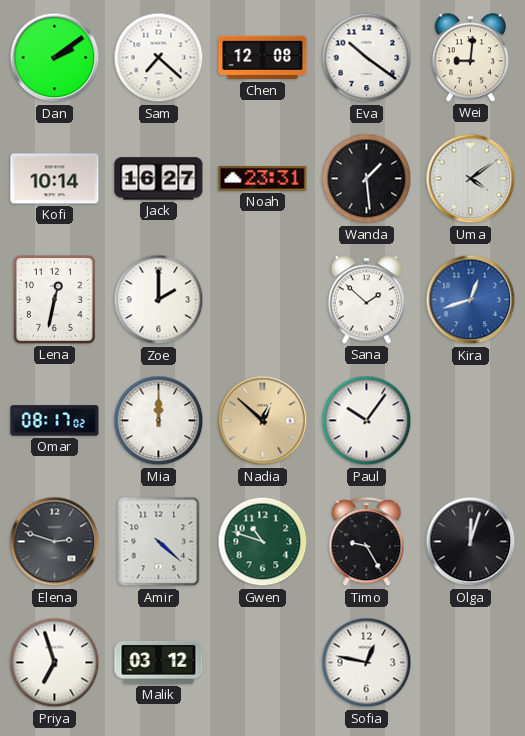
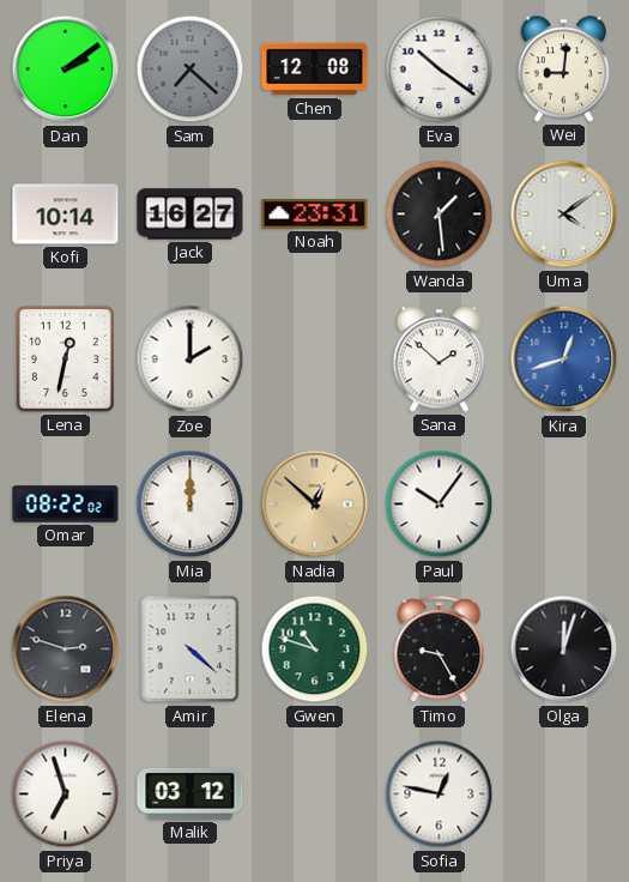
Sam dial: white -> grey (190, 70)
Omar: 08:17 -> 08:22 (66, 505)
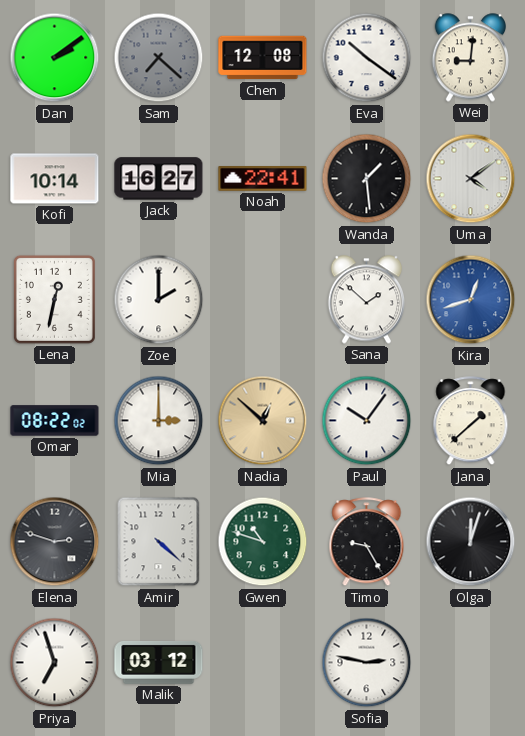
Noah: 23:31 -> 22:41 (263, 179)
Mia: 12:00 -> 3:00 (159, 421)
Jana: none -> 1:38 (471, 421)
Sofia: 12:47 -> 2:47 (367, 663)
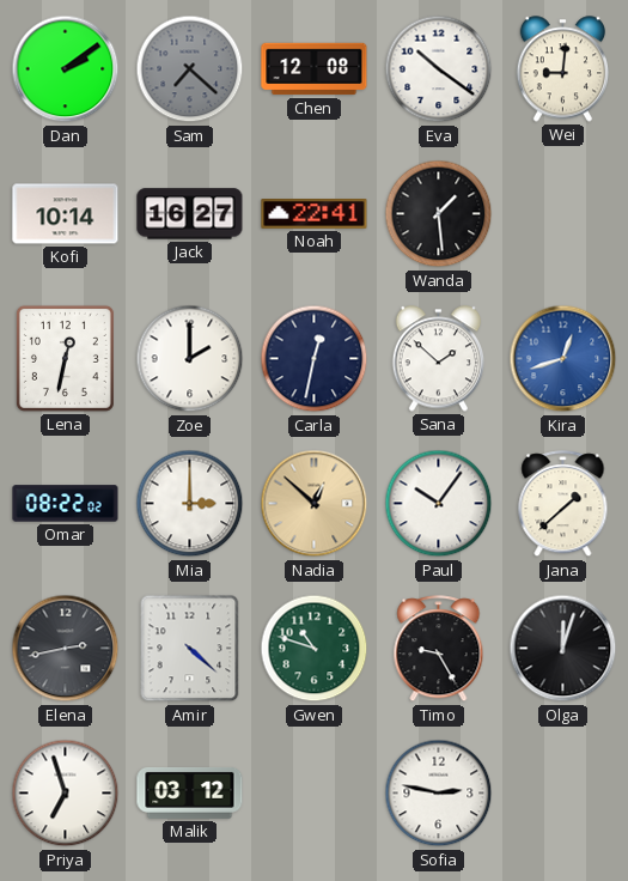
Uma: 4:09 -> none (471, 179)
Carla: none -> 12:32 (315, 359)
Elena: 2:48 -> 2:43 (66, 649)
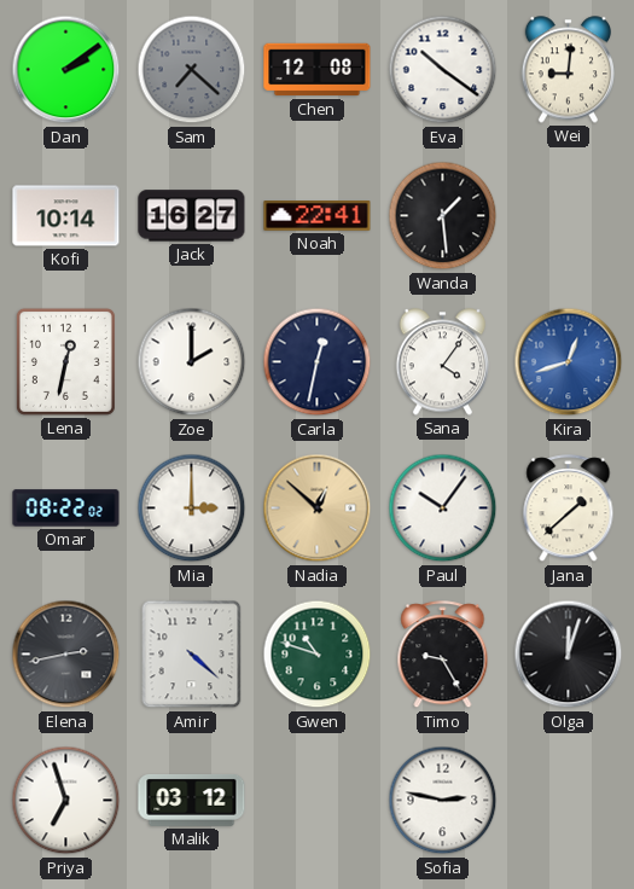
Sana: 1:52 -> 4:06 (442, 362)
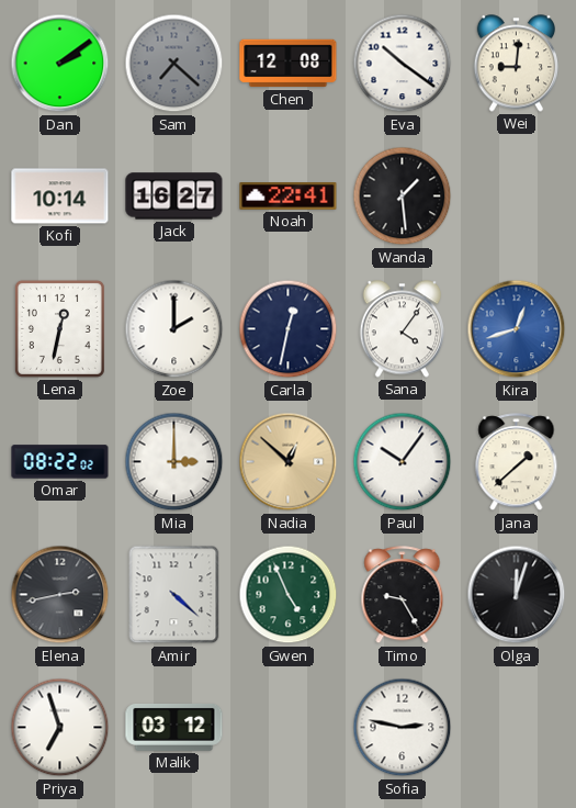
Gwen: 10:48 -> 4:56 (289, 595)
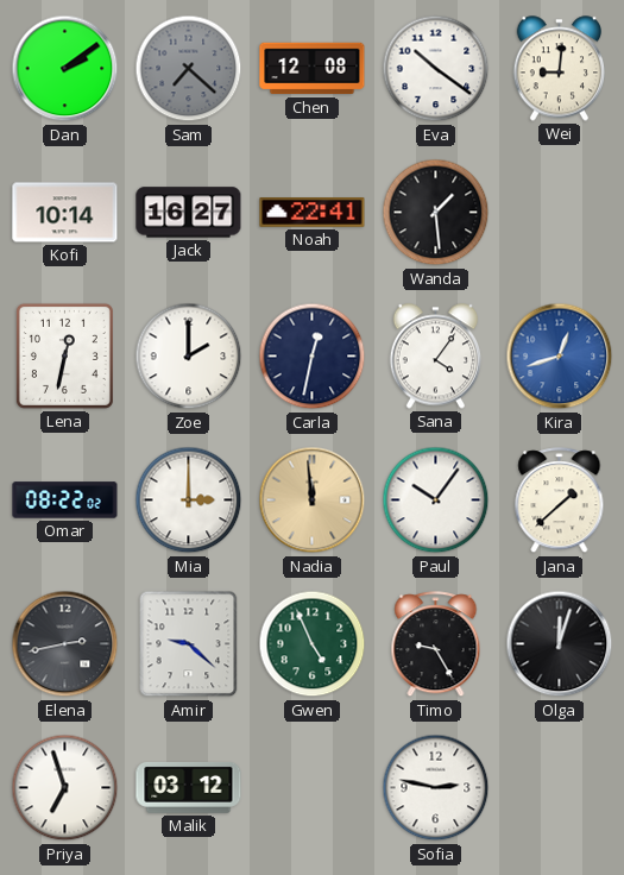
Nadia: 12:52 -> 11:59 (313, 501)
Amir: 4:22 -> 9:22 (189, 644)
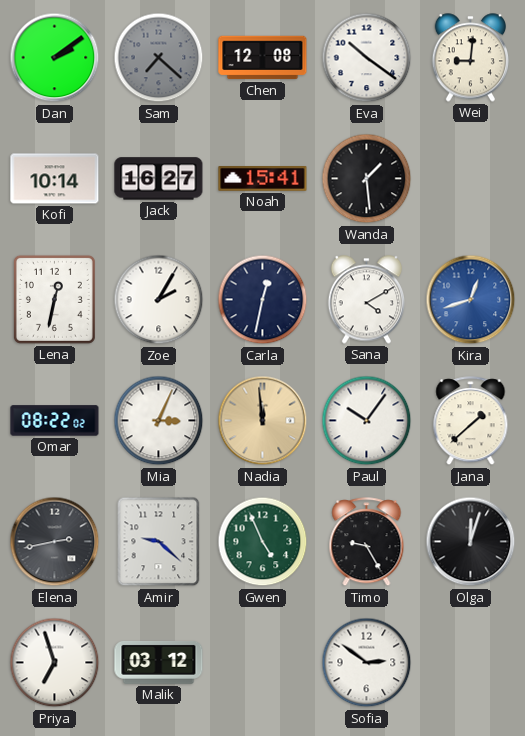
Noah: 22:41 -> 15:41 (263, 179)
Zoe: 2:00 -> 2:05 (159, 300)
Sana: 4:06 -> 4:10 (366, 300)
Mia: 3:00 -> 3:04 (159, 421)
Sofia: 2:47 -> 2:51 (367, 663)
